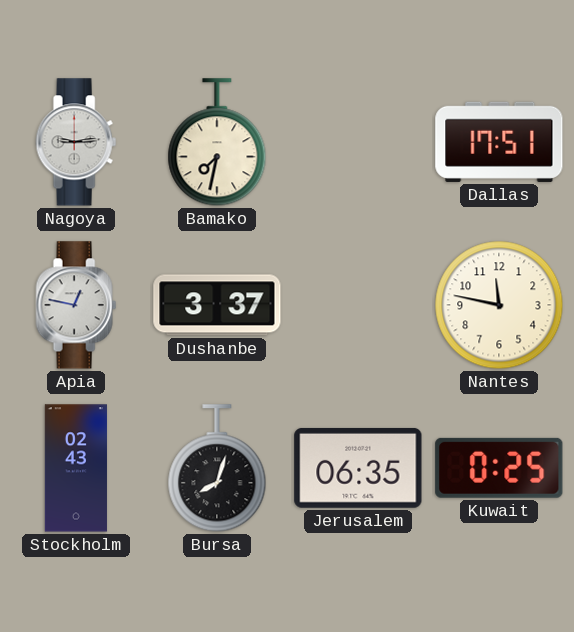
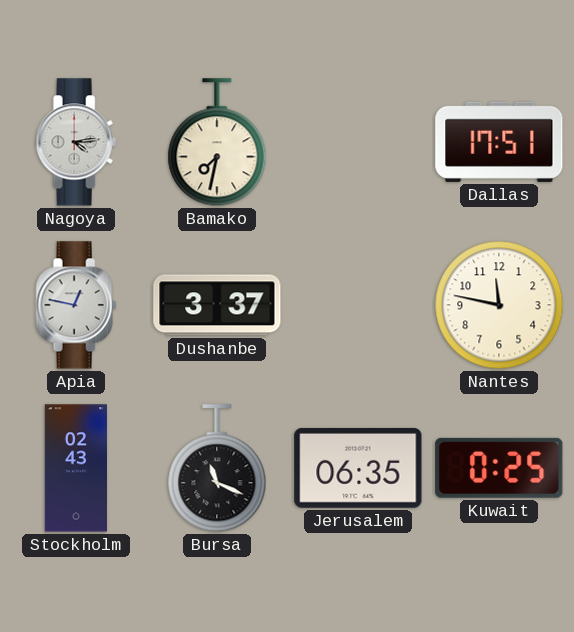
Nagoya: 9:14 -> 4:14 (76, 142)
Bursa: 8:03 -> 11:19 (217, 469)
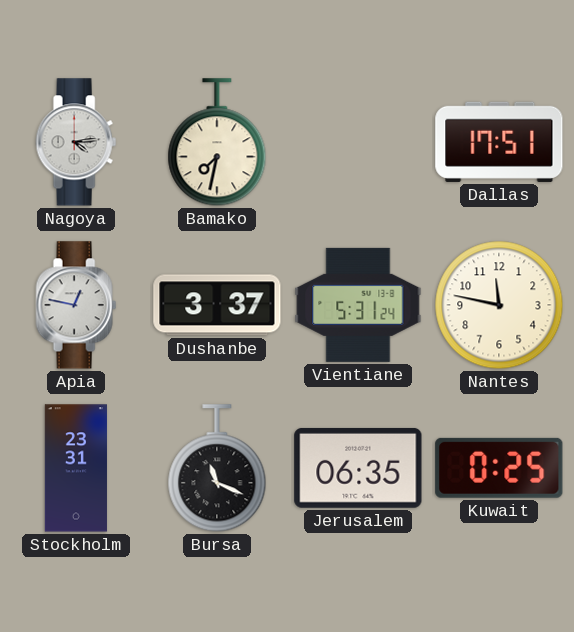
Vientiane: none -> 5:31 (358, 305)
Stockholm: 02:43 -> 23:31 (75, 468)
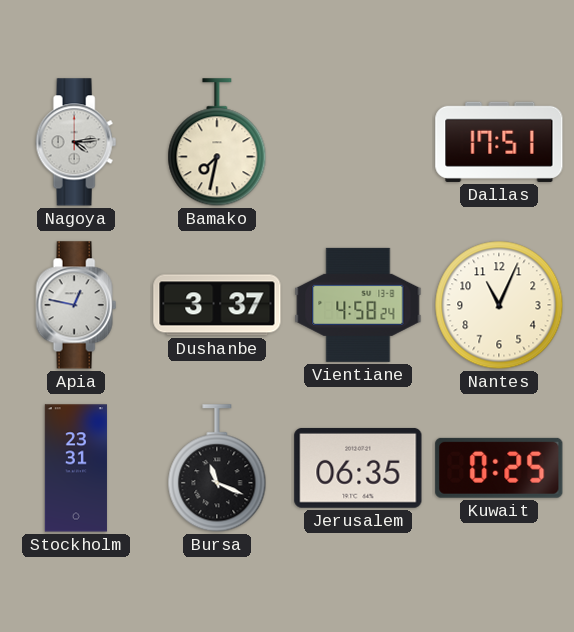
Vientiane: 5:31 -> 4:58 (358, 305)
Nantes: 11:47 -> 11:04 (499, 305)
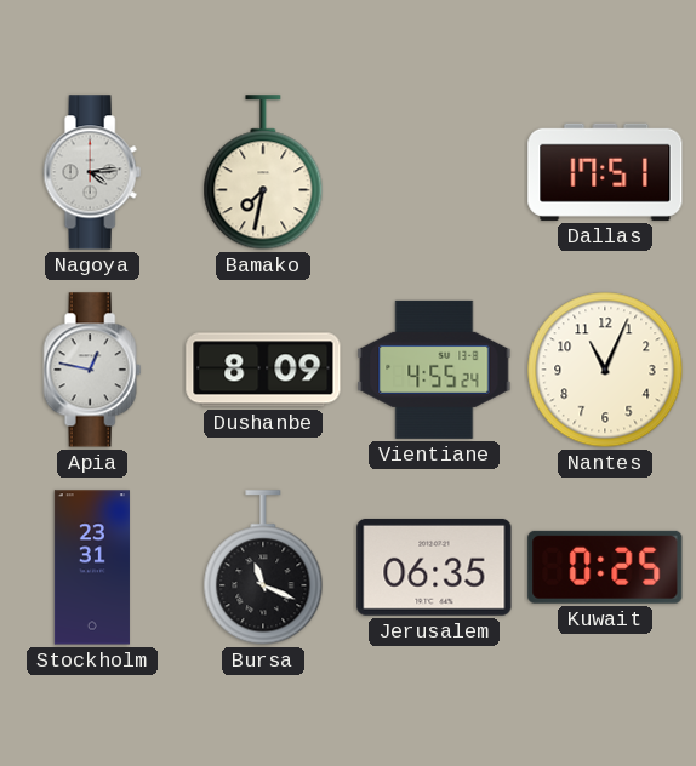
Dushanbe: 3:37 -> 8:09 (263, 370)
Vientiane: 4:58 -> 4:55 (434, 370)
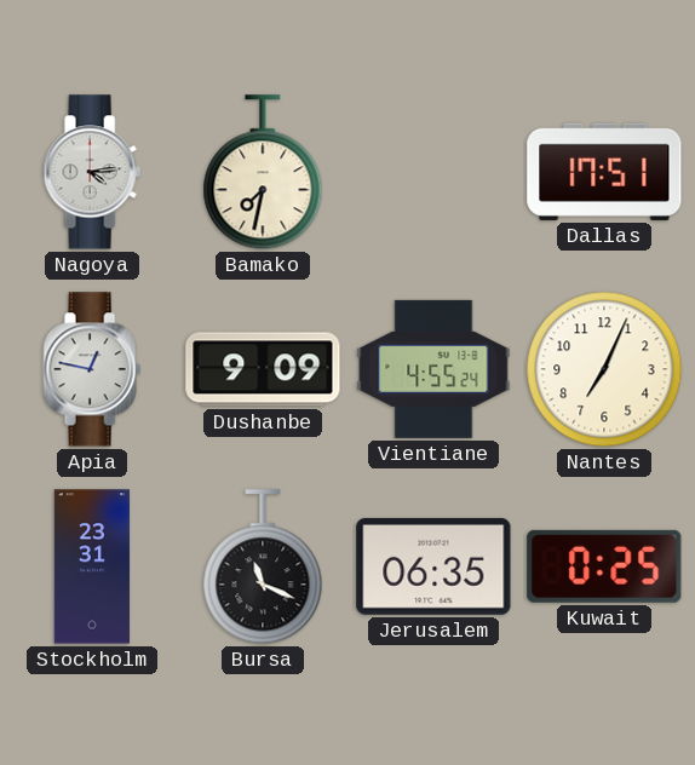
Dushanbe: 8:09 -> 9:09 (263, 369)
Nantes: 11:04 -> 7:04 (604, 369)
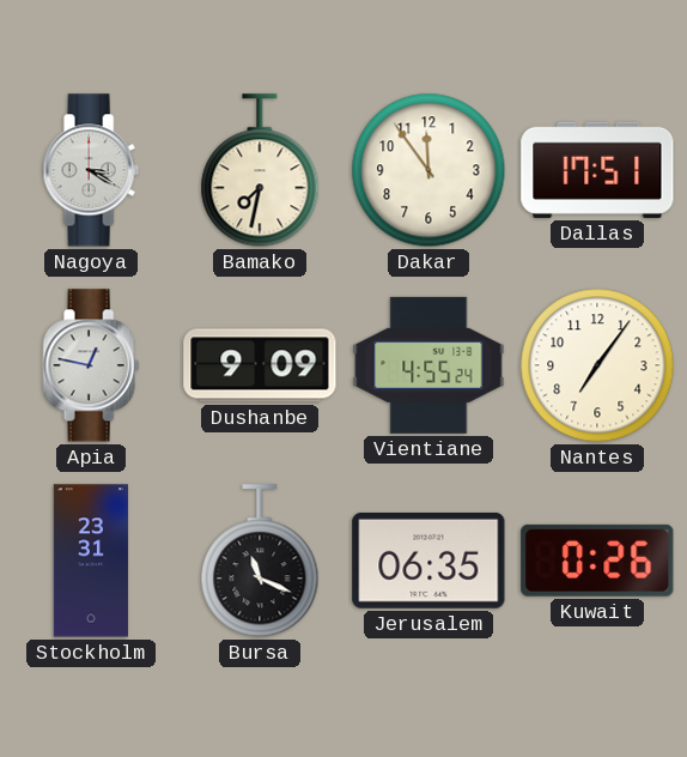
Nagoya: 4:14 -> 3:20 (91, 170)
Dakar: none -> 11:54 (428, 170)
Nantes: 7:04 -> 7:06 (597, 365)
Kuwait: 0:25 -> 0:26 (597, 561)
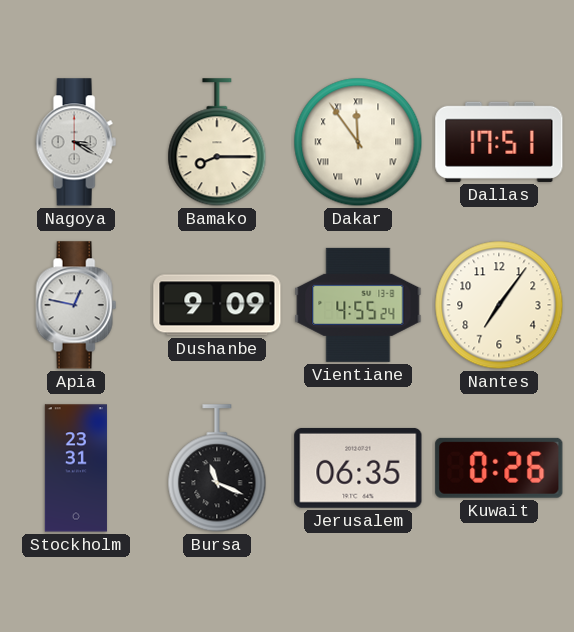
Bamako: 7:32 -> 8:15 (217, 143)
Dakar numerals: Arabic -> Roman (358, 142)
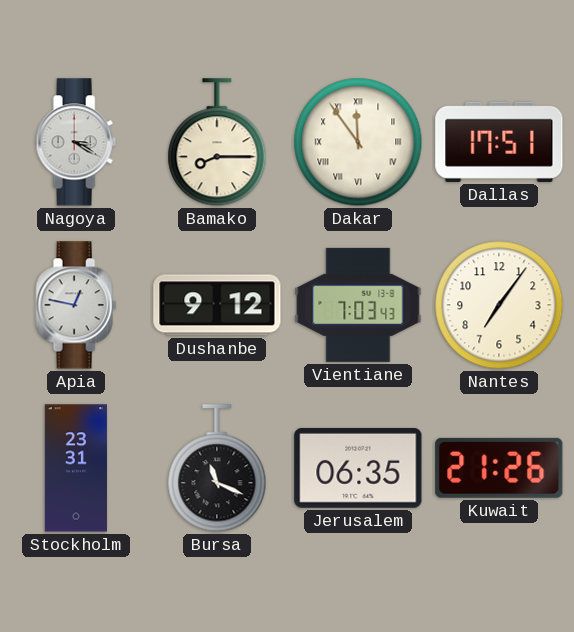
Dushanbe: 9:09 -> 9:12 (217, 305)
Vientiane: 4:55 -> 7:03 (358, 305)
Kuwait: 0:26 -> 21:26 (499, 468)
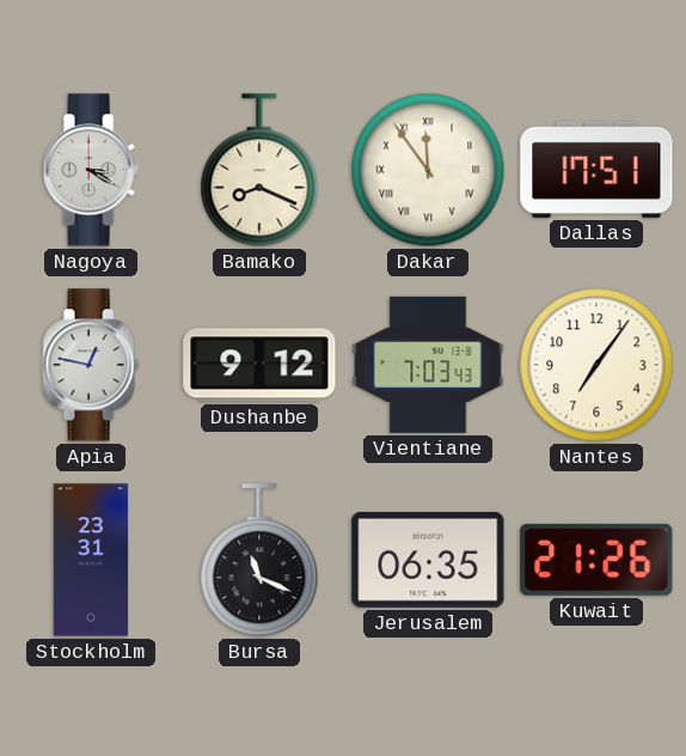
Bamako: 8:15 -> 8:19 (259, 171)
